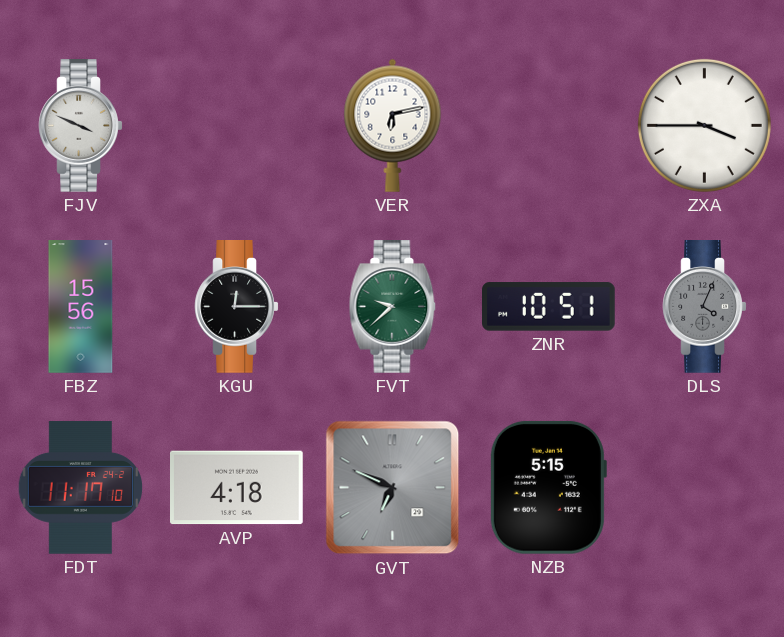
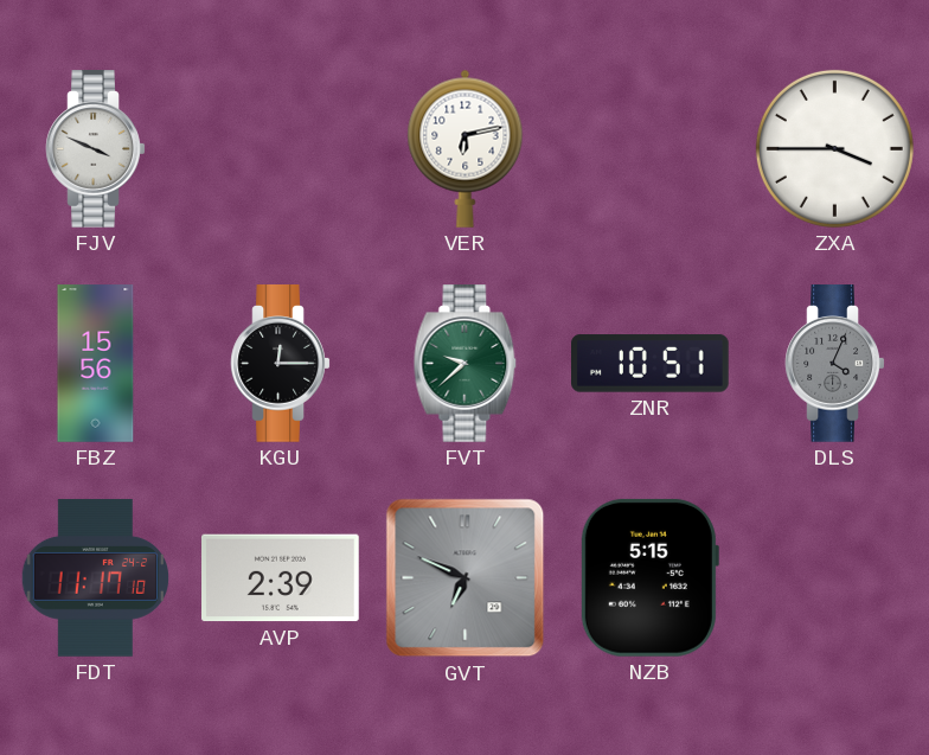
AVP: 4:18 -> 2:39 (281, 578)
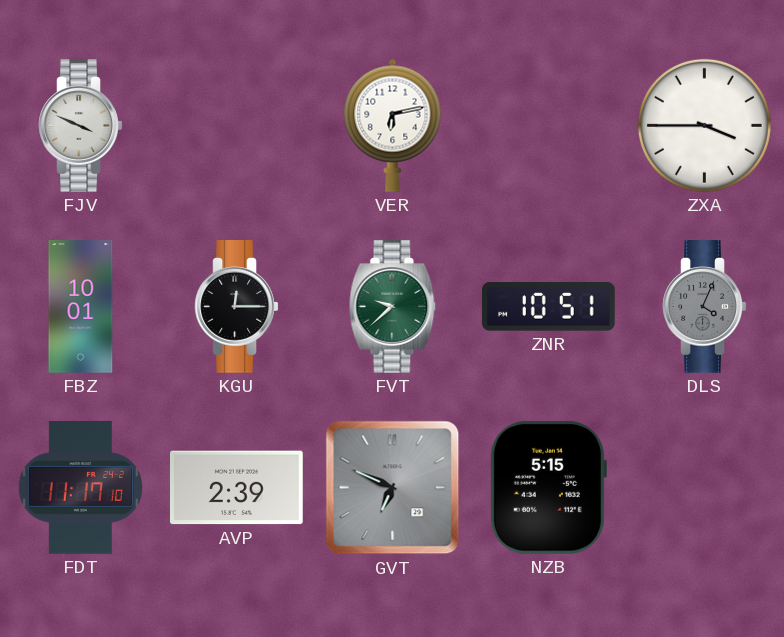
FBZ: 15:56 -> 10:01 (81, 307)
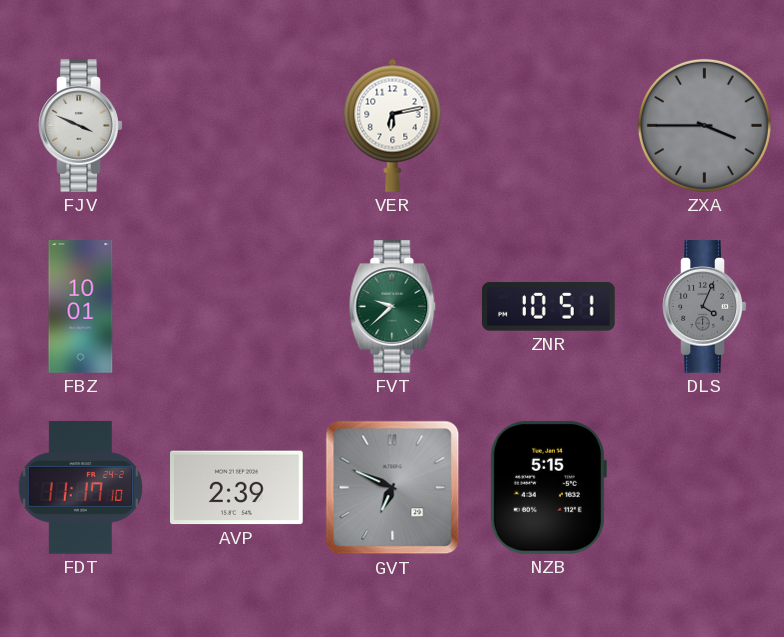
ZXA dial: white -> grey (704, 125)
KGU: 12:15 -> none (237, 307)
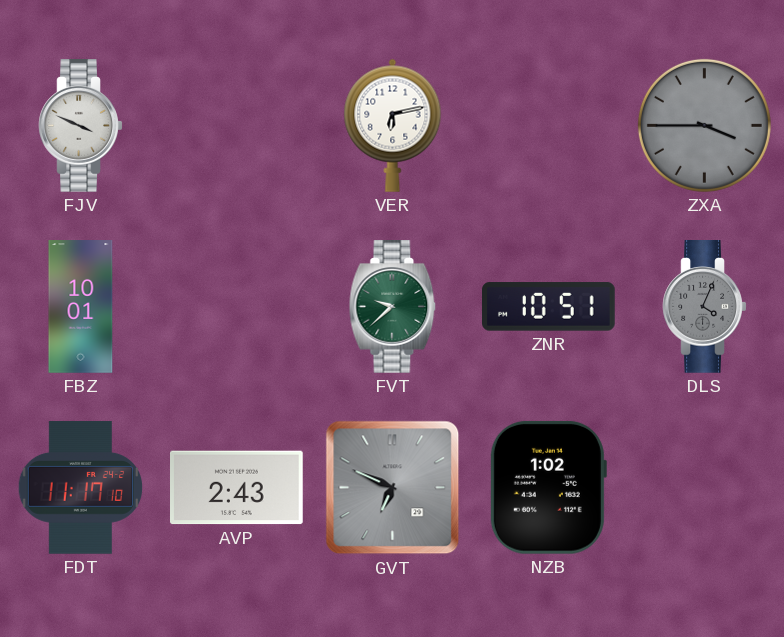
AVP: 2:39 -> 2:43 (237, 488)
NZB: 5:15 -> 1:02 (548, 487)
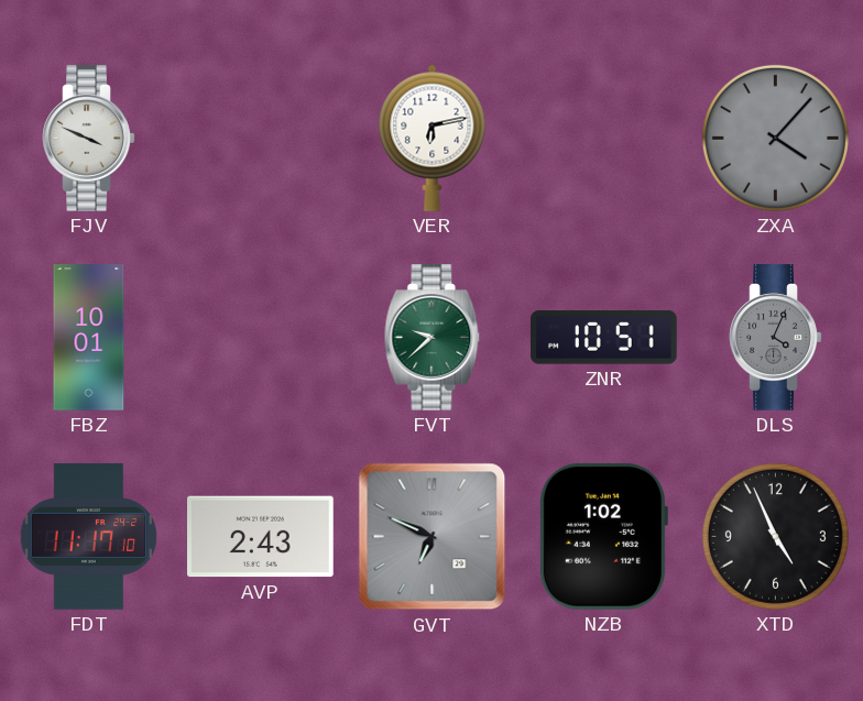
ZXA: 3:45 -> 4:07 (775, 138)
XTD: none -> 4:56 (775, 536)
